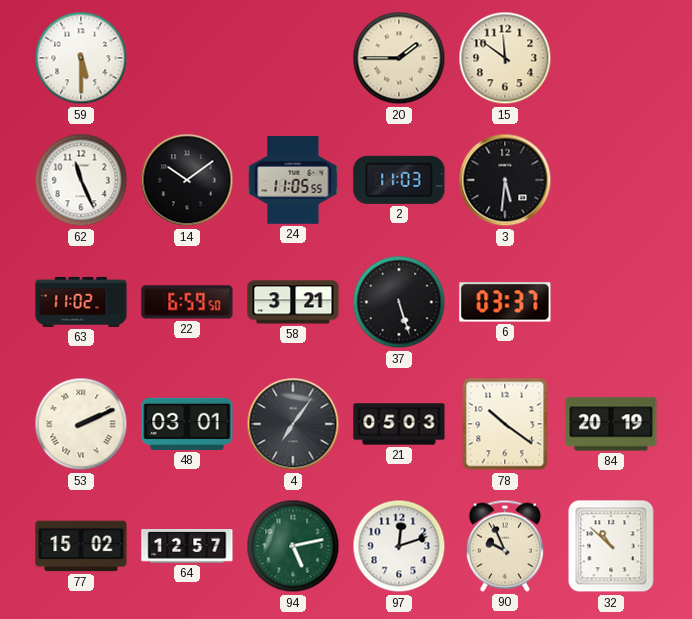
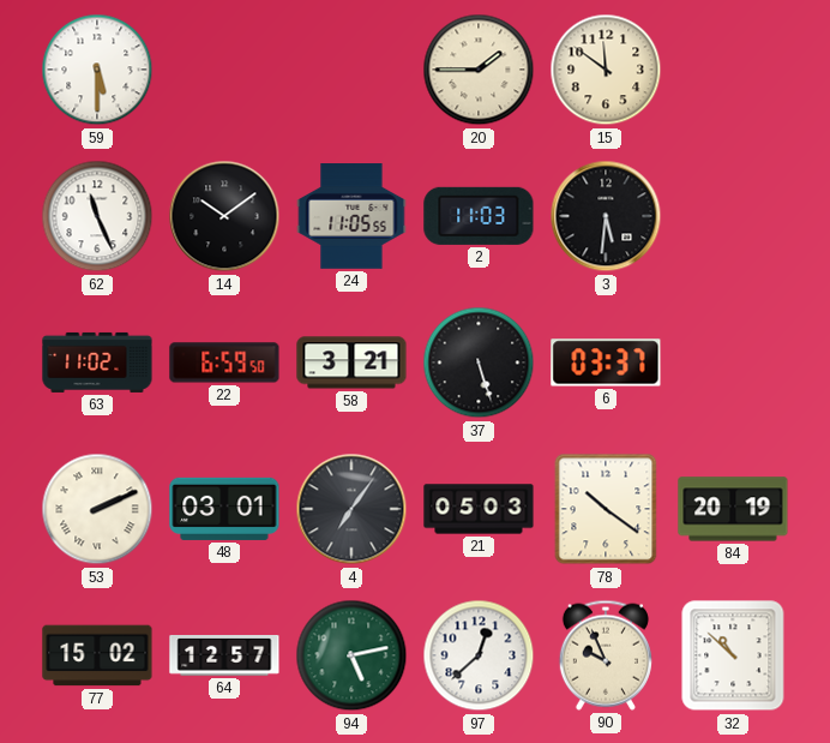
97: 12:12 -> 12:38 (479, 655)
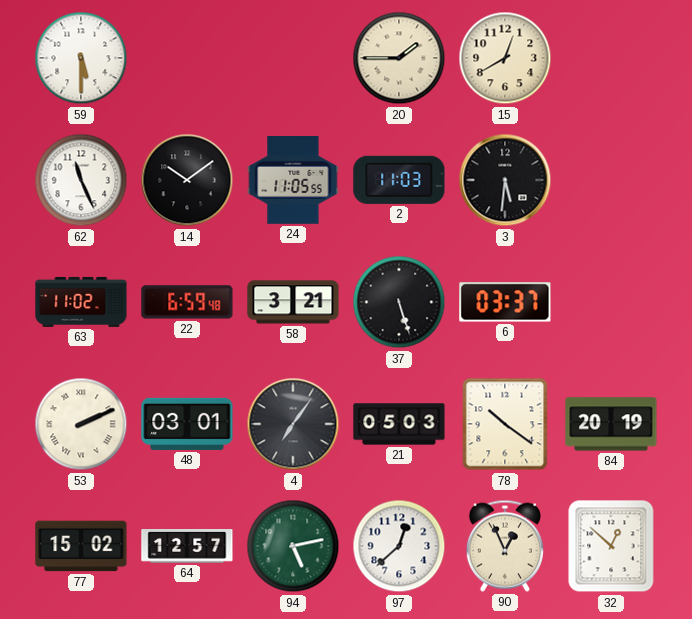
15: 11:51 -> 12:40 (505, 58)
22: 6:59:50 -> 6:59:48 (187, 302)
90: 9:56 -> 12:56 (505, 546)
32: 10:52 -> 12:52 (611, 546)
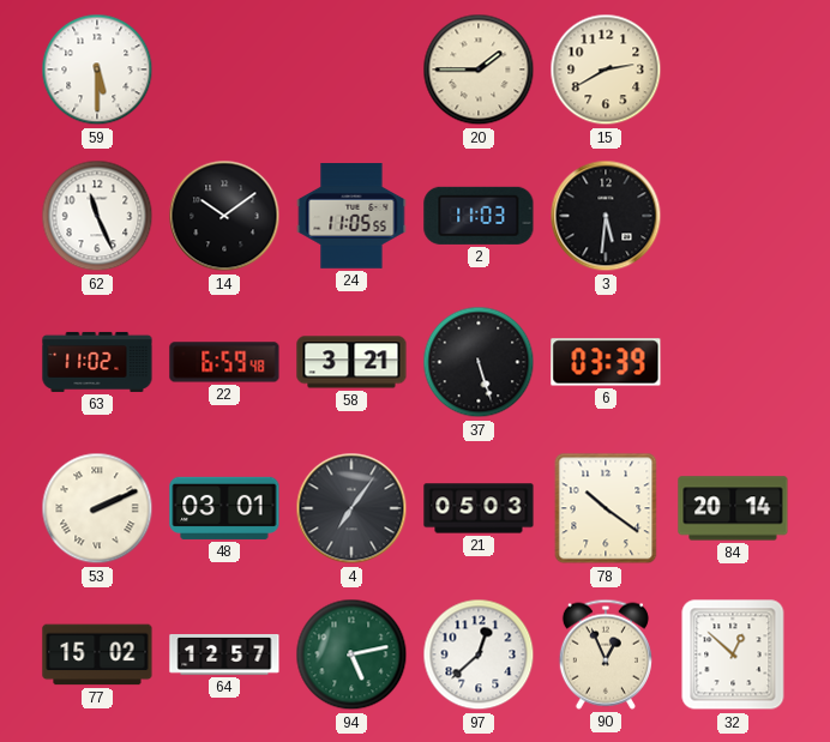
15: 12:40 -> 2:40 (606, 70)
6: 03:37 -> 03:39 (606, 362)
84: 20:19 -> 20:14 (733, 508)
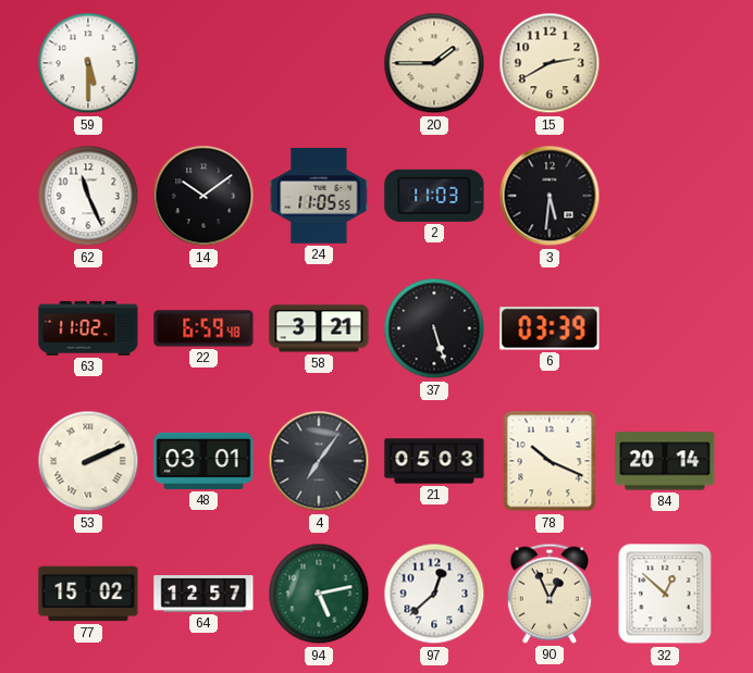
78: 10:21 -> 10:19 (550, 461)
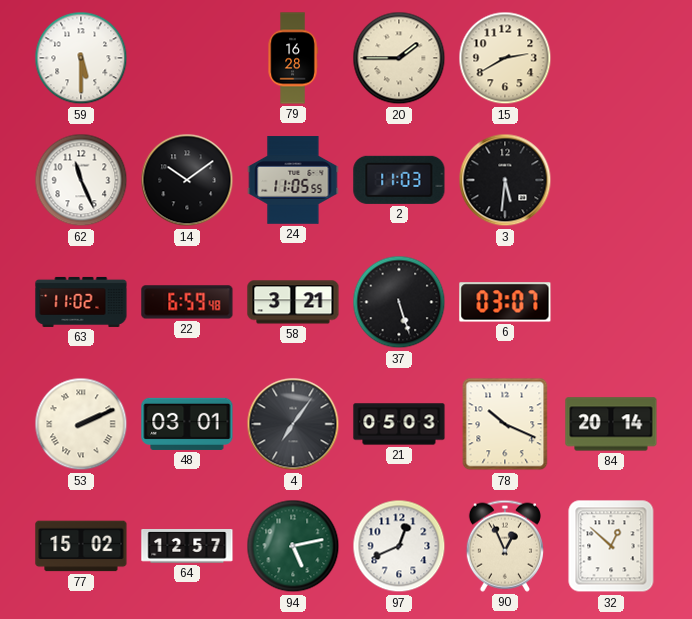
79: none -> 16:28 (293, 58)
6: 03:39 -> 03:07 (505, 302)
97: 12:38 -> 12:41 (399, 546)
